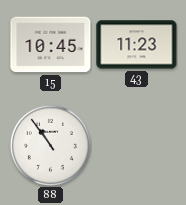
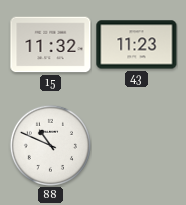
15: 10:45 -> 11:32 (51, 45)
88: 10:54 -> 10:49 (50, 145)
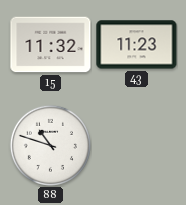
88: 10:49 -> 10:48 (50, 145)
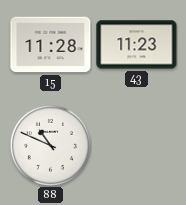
15: 11:32 -> 11:28 (51, 45)
88: 10:48 -> 10:49 (50, 145)
